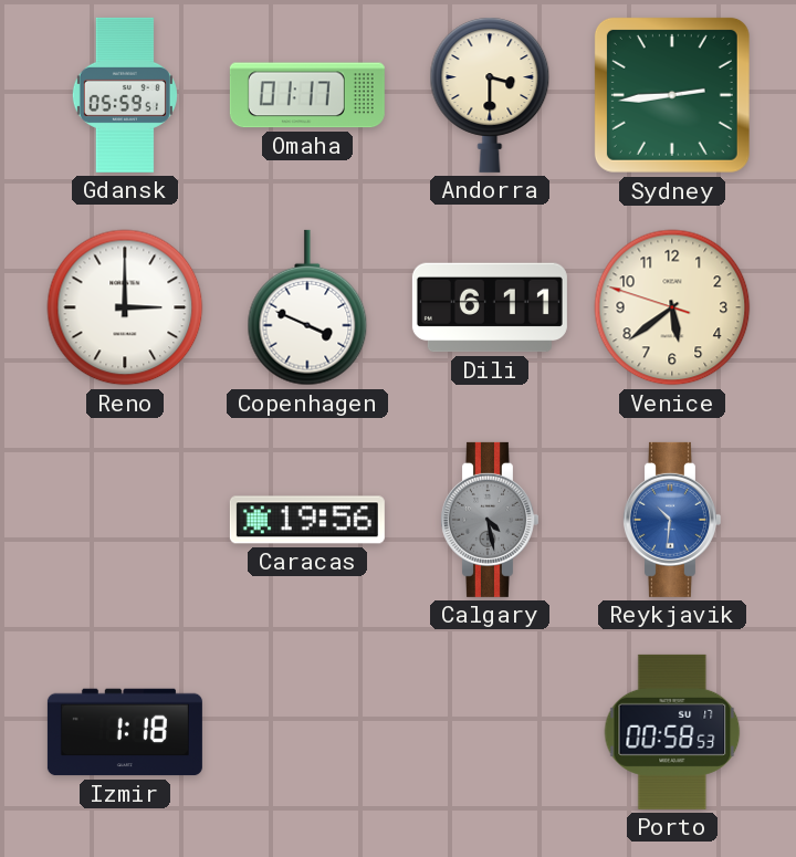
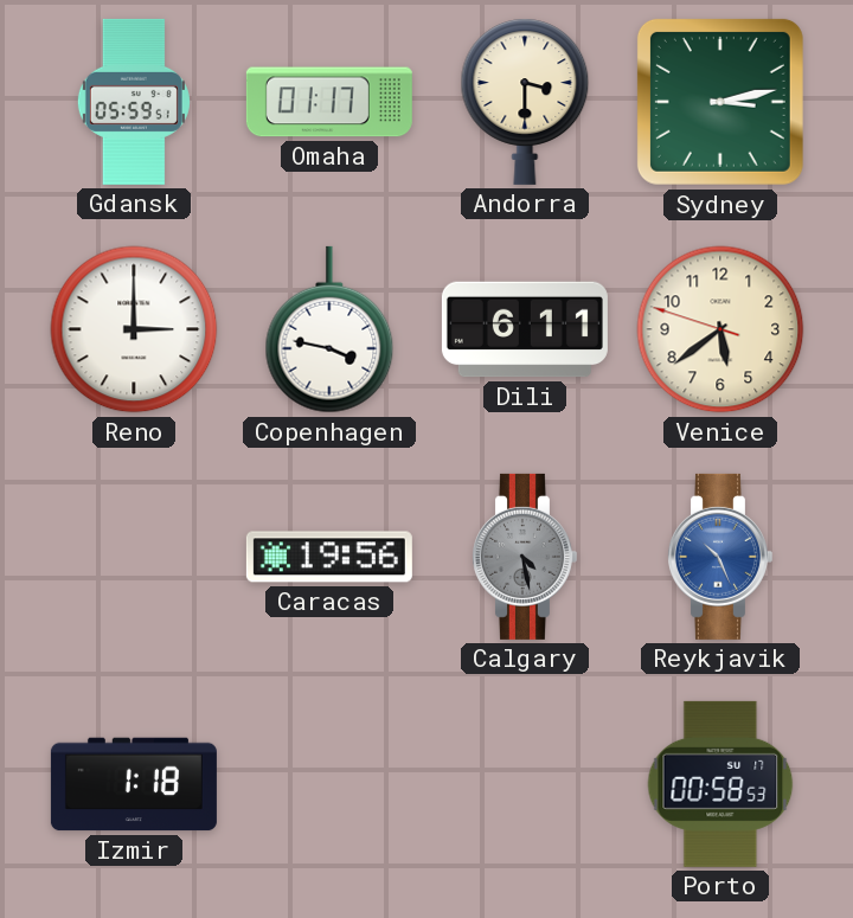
Sydney: 2:44 -> 3:13 (720, 102)
Copenhagen: 3:49 -> 3:47 (329, 329)
Reykjavik: 10:31 -> 10:26 (719, 557)
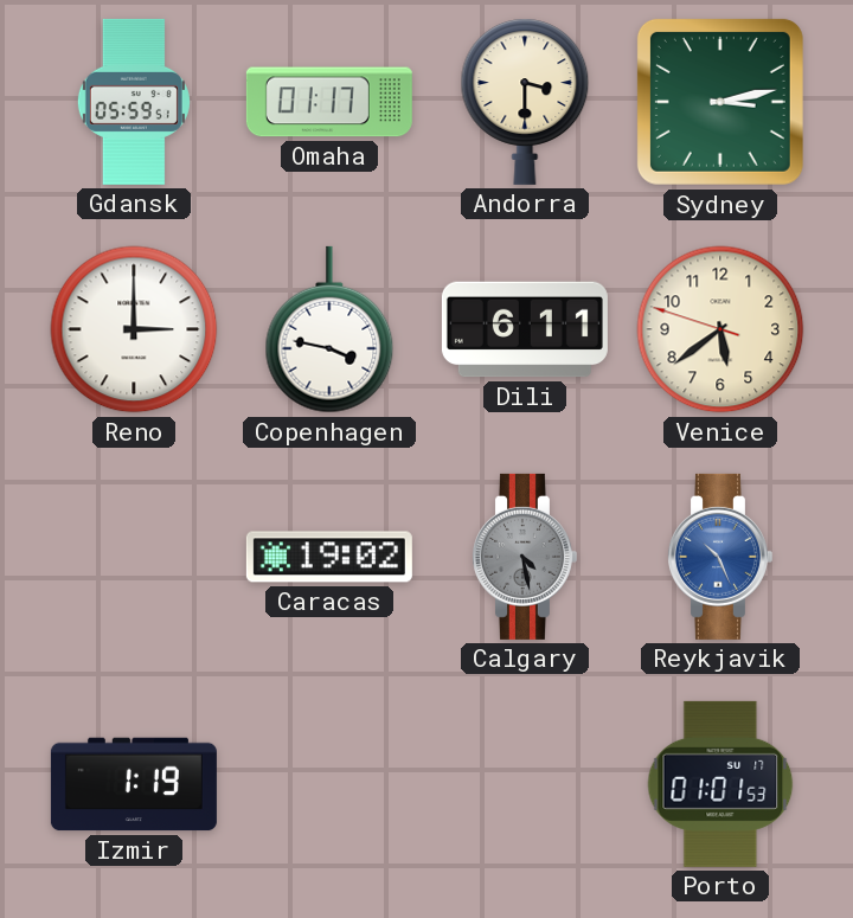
Caracas: 19:56 -> 19:02 (329, 557)
Izmir: 1:18 -> 1:19 (134, 784)
Porto: 00:58 -> 01:01 (720, 784)
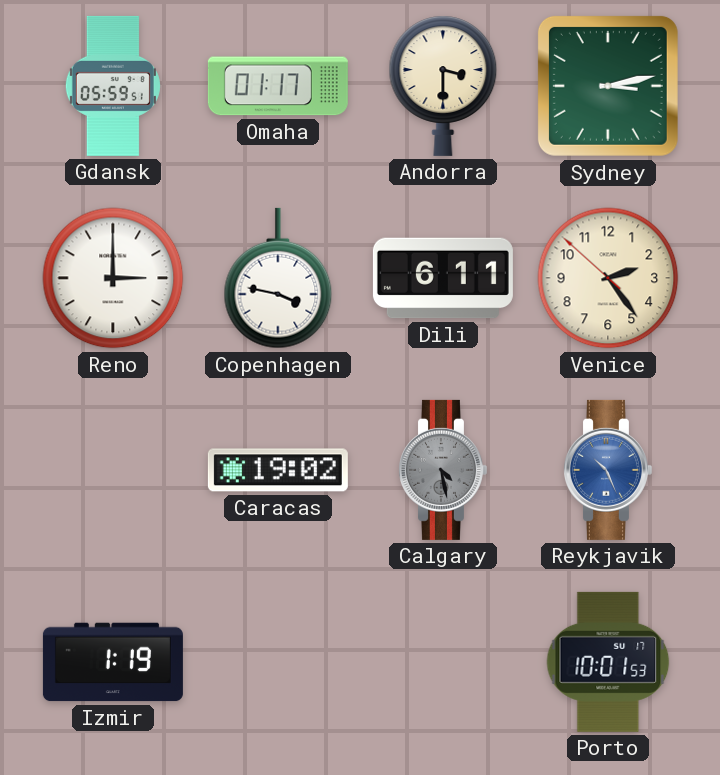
Venice: 5:38 -> 2:23 (608, 278)
Porto: 01:01 -> 10:01 (608, 662)
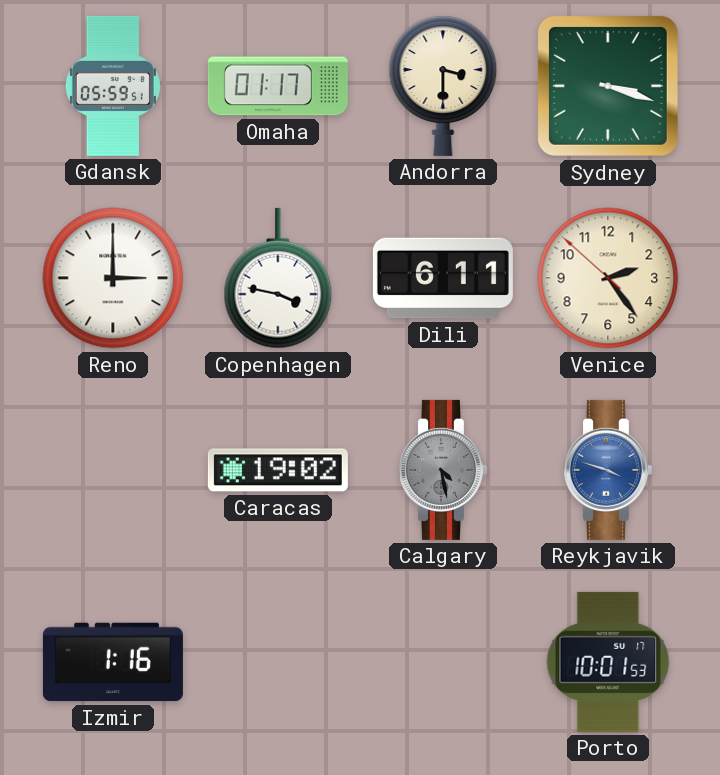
Sydney: 3:13 -> 3:18 (608, 86)
Reykjavik: 10:26 -> 3:48 (607, 470)
Izmir: 1:19 -> 1:16 (113, 662)
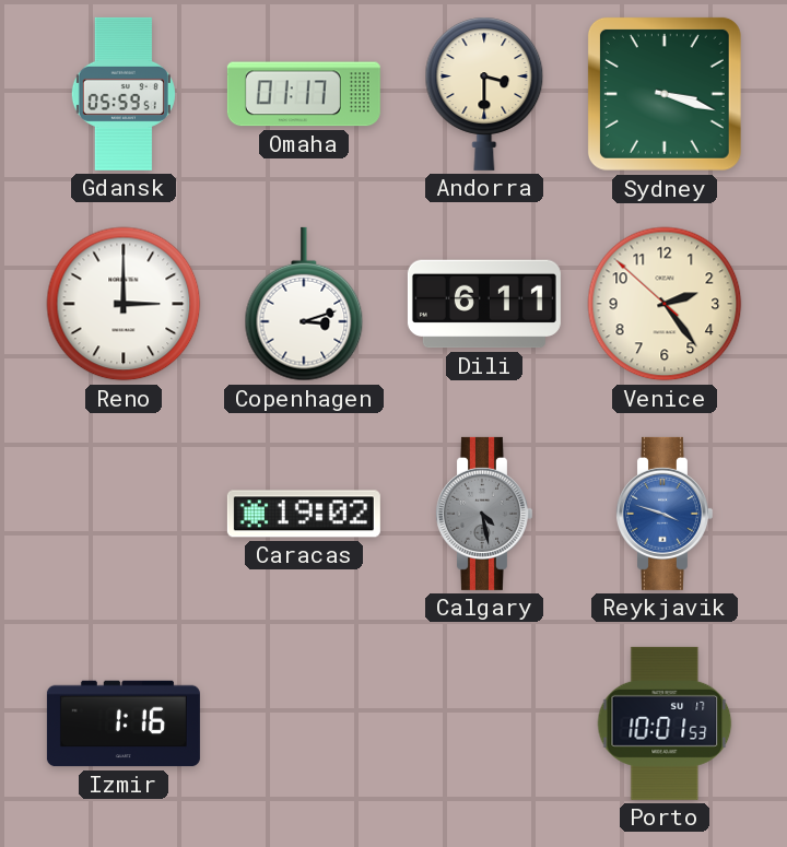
Copenhagen: 3:47 -> 3:12 (304, 304)
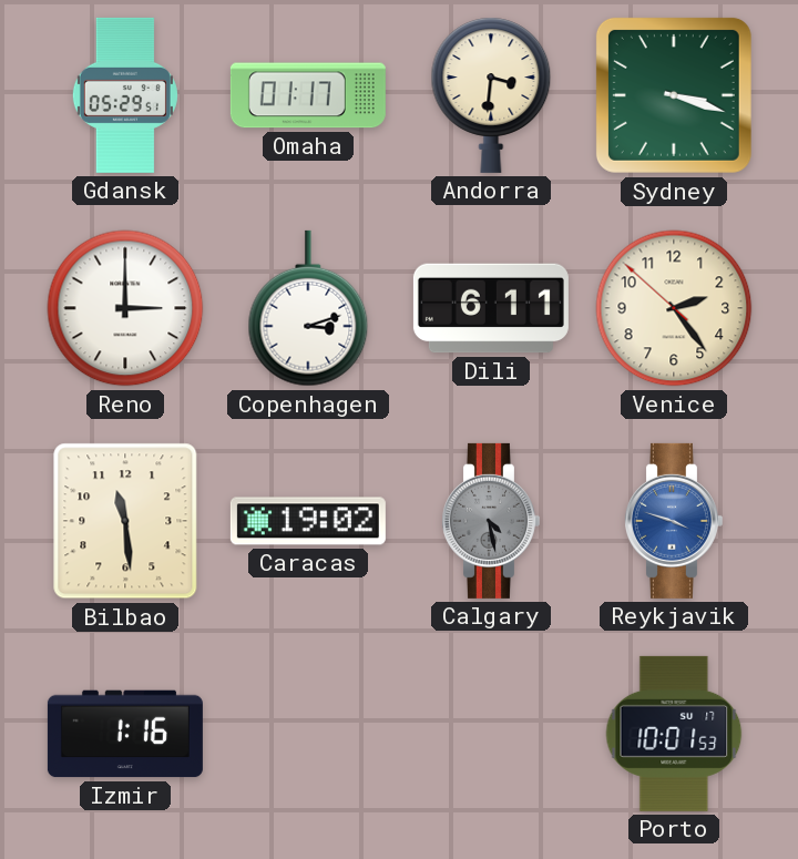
Gdansk: 05:59 -> 05:29 (125, 95)
Andorra: 3:30 -> 3:31 (491, 95)
Bilbao: none -> 11:29 (125, 521)
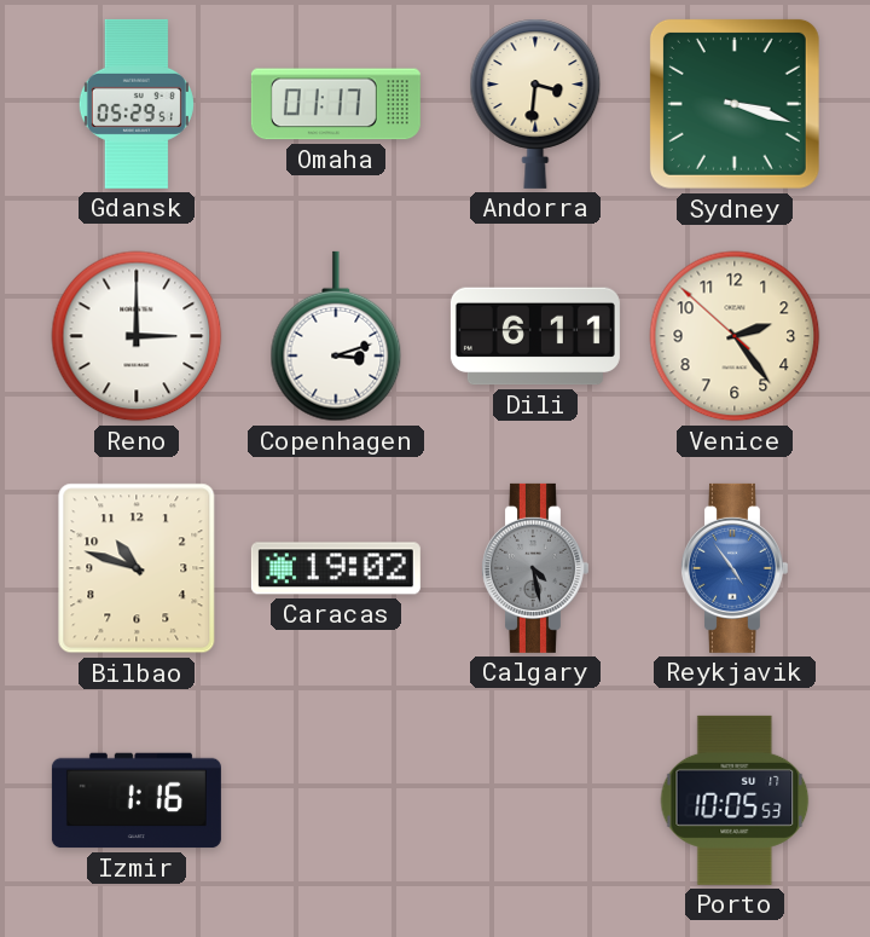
Bilbao: 11:29 -> 10:48 (137, 568)
Reykjavik: 3:48 -> 4:54 (733, 568)
Porto: 10:01 -> 10:05 (735, 800)
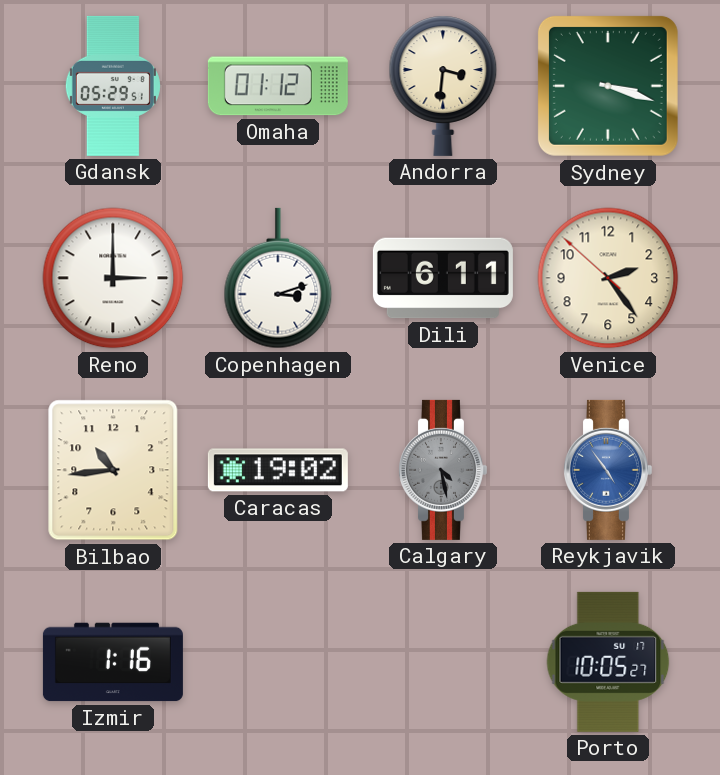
Omaha: 01:17 -> 01:12 (278, 86)
Bilbao: 10:48 -> 10:44 (113, 470)
Porto: 10:05:53 -> 10:05:27 (608, 662)
